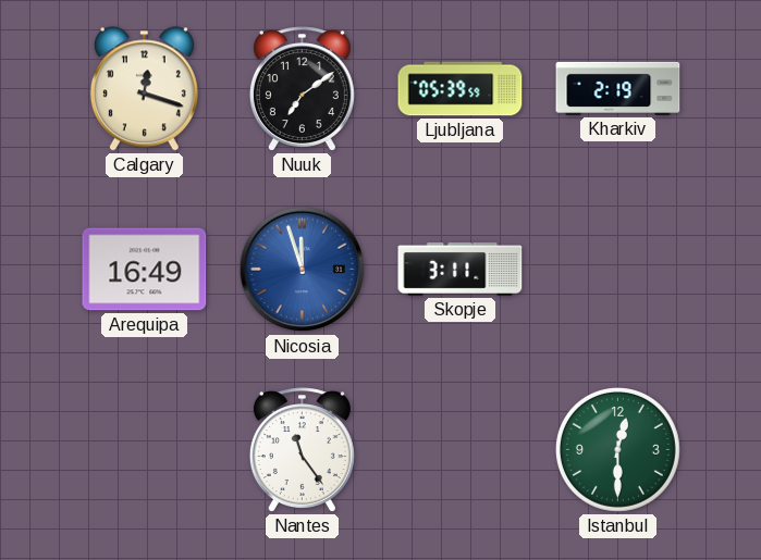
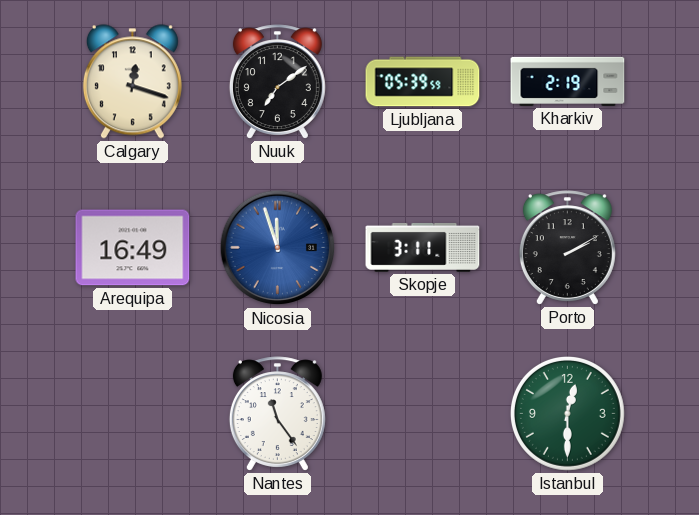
Porto: none -> 2:10 (567, 248)
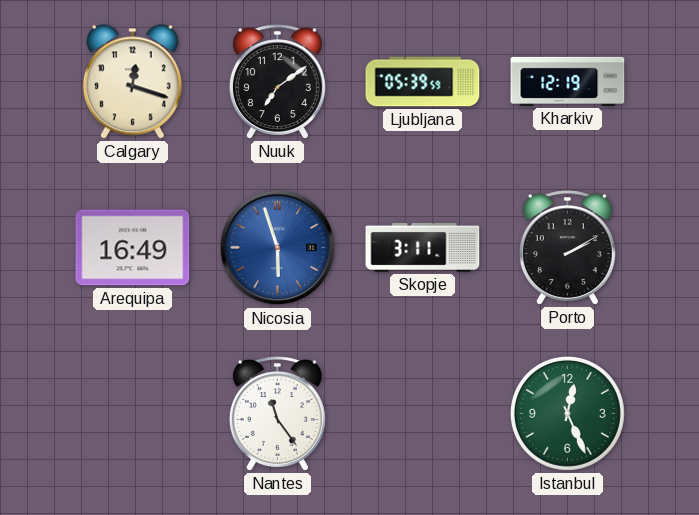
Kharkiv: 2:19 -> 12:19 (568, 81)
Nicosia: 11:57 -> 5:57 (278, 248)
Istanbul: 12:30 -> 12:26 (567, 413)
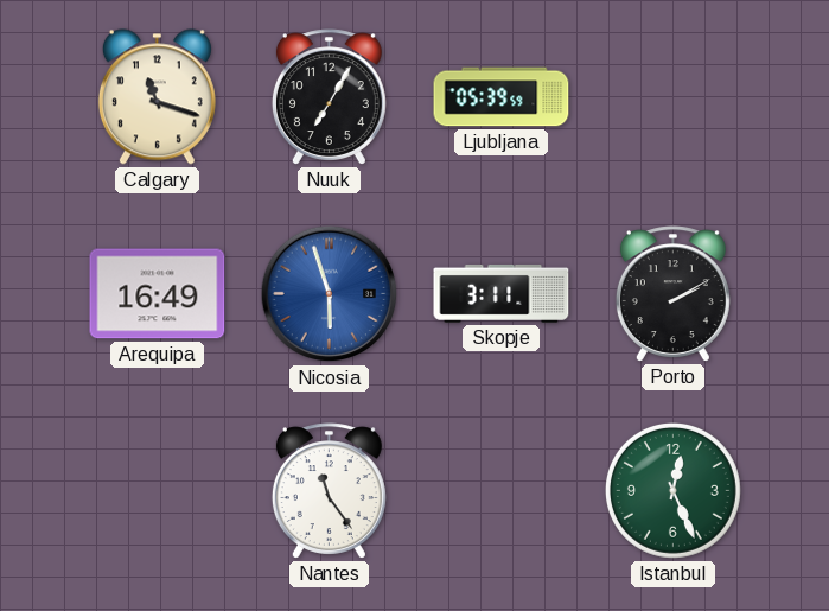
Calgary: 12:18 -> 11:18 (157, 97)
Nuuk: 7:09 -> 7:05 (329, 97)
Kharkiv: 12:19 -> none (568, 81)
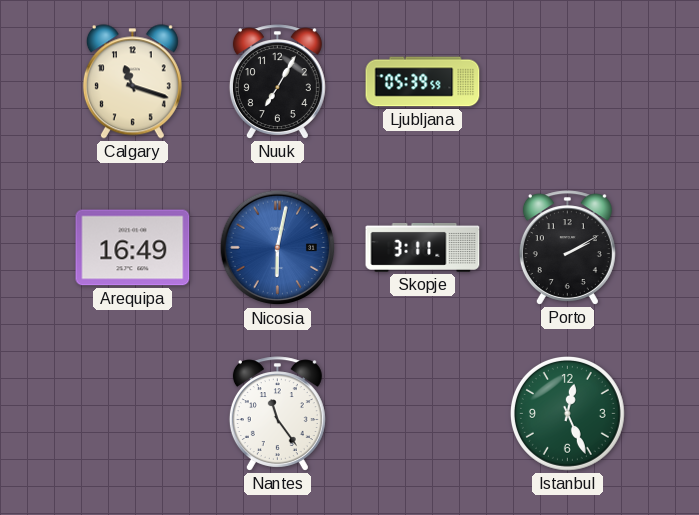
Nicosia: 5:57 -> 6:02 (278, 248)
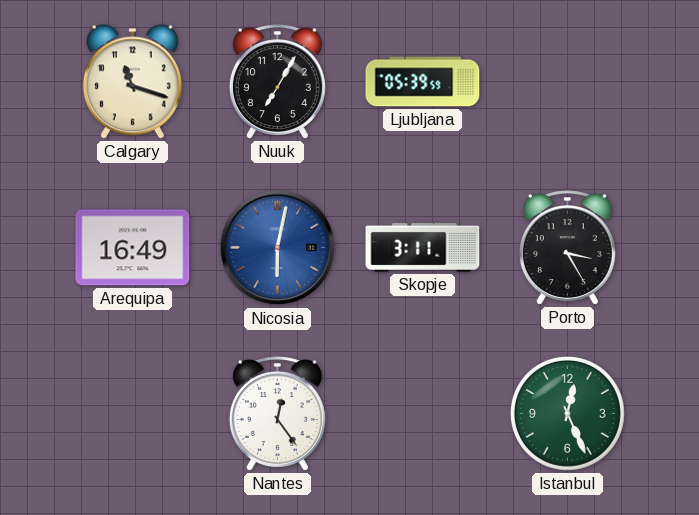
Porto: 2:10 -> 3:25 (567, 248)
Nantes: 11:24 -> 12:24 (277, 414)
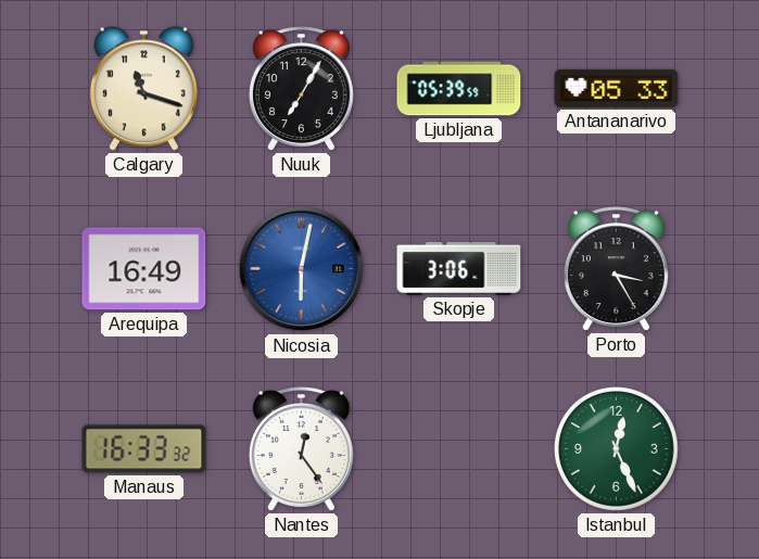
Antananarivo: none -> 05:33 (617, 88)
Skopje: 3:11 -> 3:06 (459, 268)
Manaus: none -> 16:33 (144, 449)
